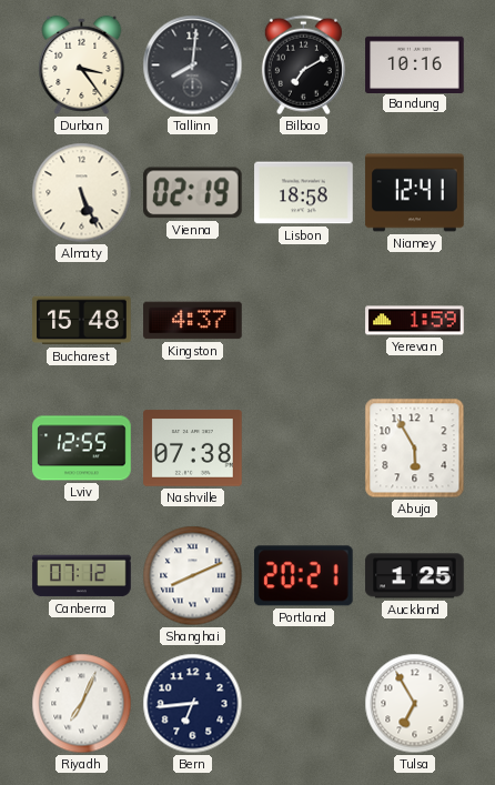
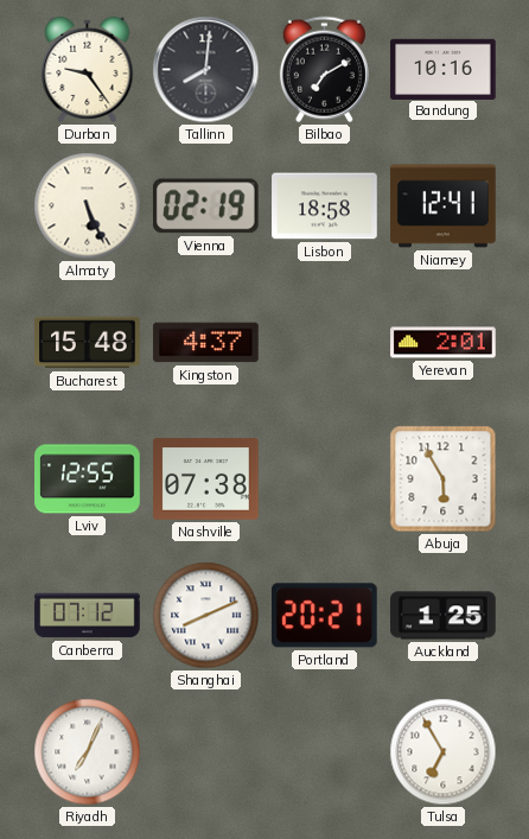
Durban: 3:24 -> 9:24 (88, 69)
Yerevan: 1:59 -> 2:01 (444, 343)
Bern: 6:44 -> none (193, 704)
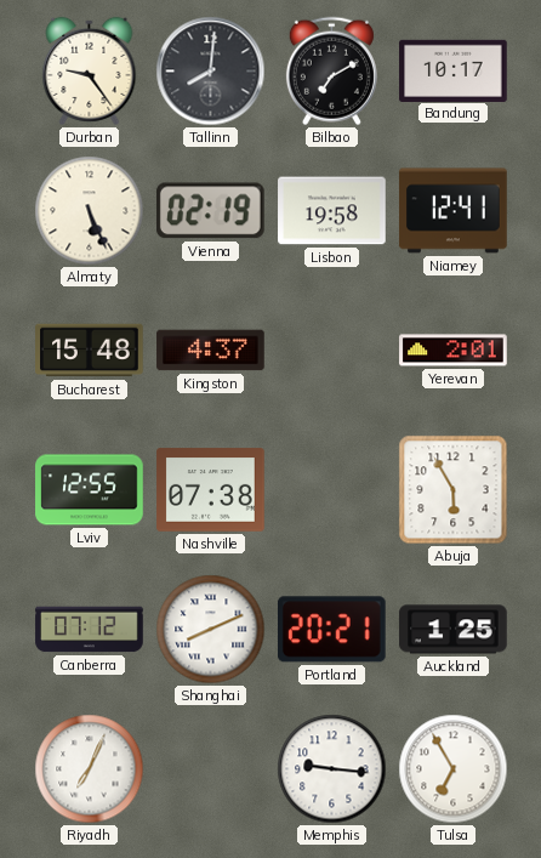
Bandung: 10:16 -> 10:17 (454, 70)
Lisbon: 18:58 -> 19:58 (332, 211)
Memphis: none -> 9:16 (332, 769)
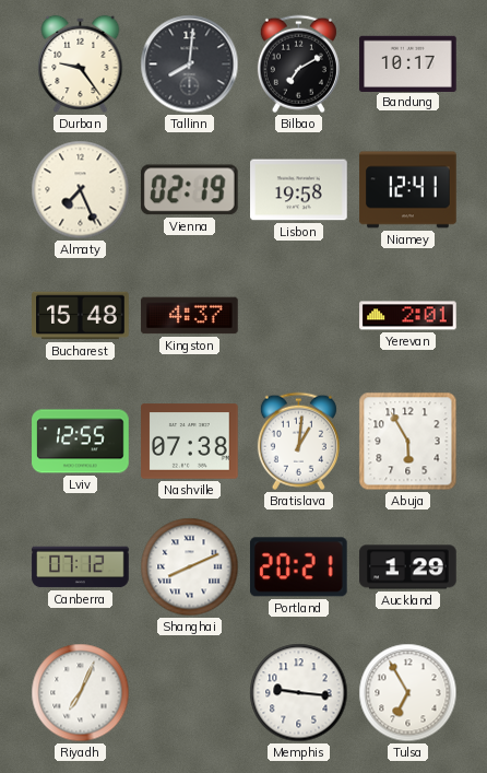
Almaty: 5:26 -> 7:26 (81, 190)
Bratislava: none -> 1:01 (298, 442)
Auckland: 1:25 -> 1:29 (408, 567)
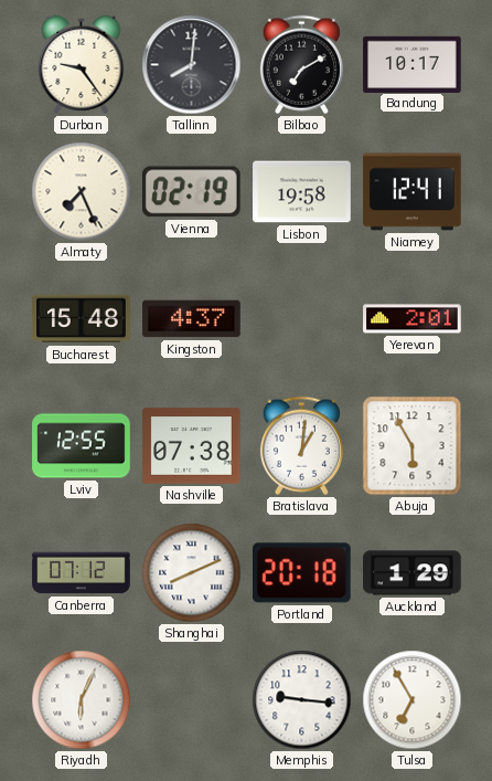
Portland: 20:21 -> 20:18 (301, 573)
Riyadh: 7:04 -> 6:04 (82, 700)
